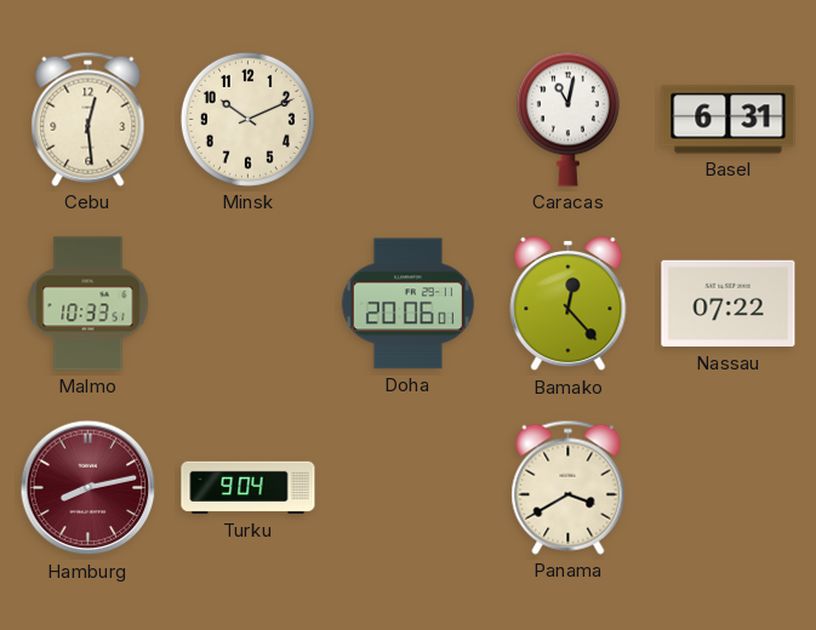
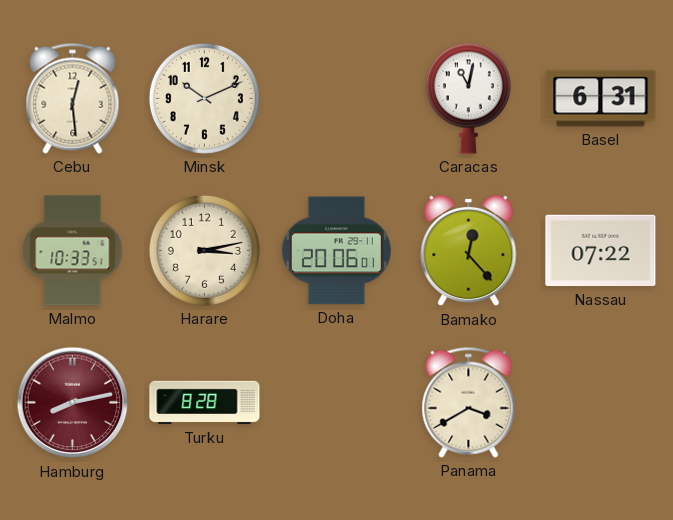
Harare: none -> 3:13 (204, 250)
Turku: 9:04 -> 8:28 (205, 403)
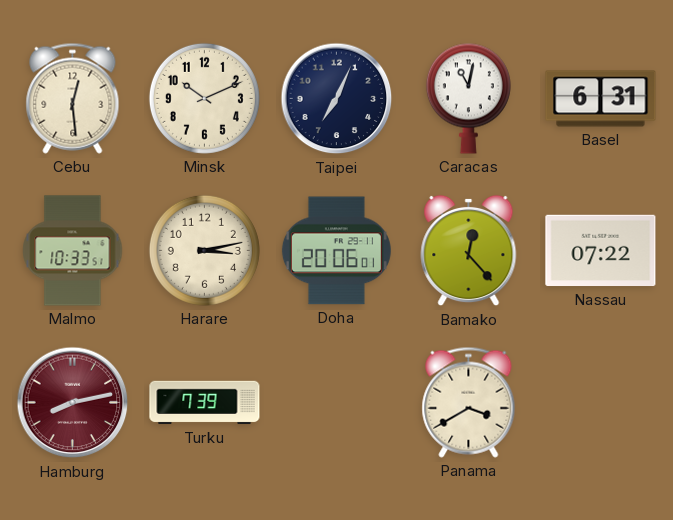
Taipei: none -> 7:04 (337, 99)
Turku: 8:28 -> 7:39 (205, 403)
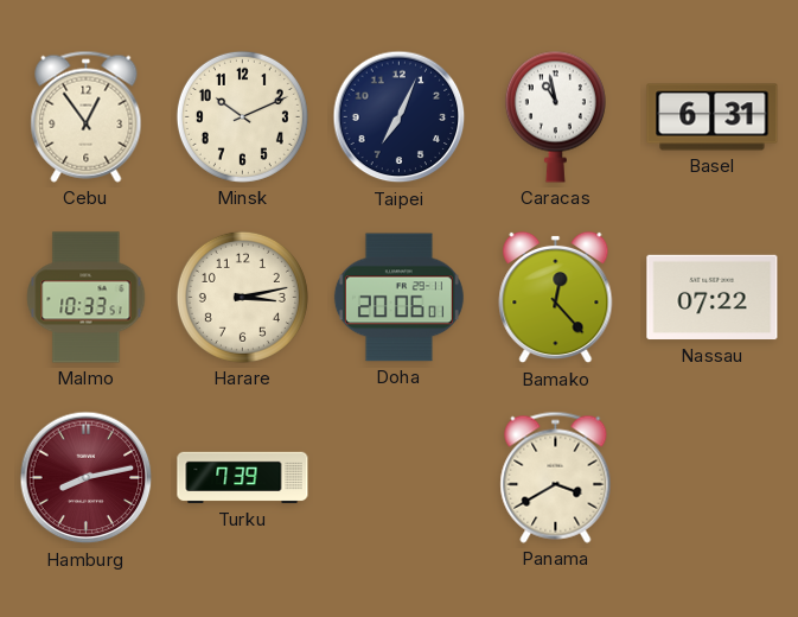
Cebu: 12:29 -> 12:54 (87, 116)
Caracas: 11:02 -> 10:58 (555, 116)
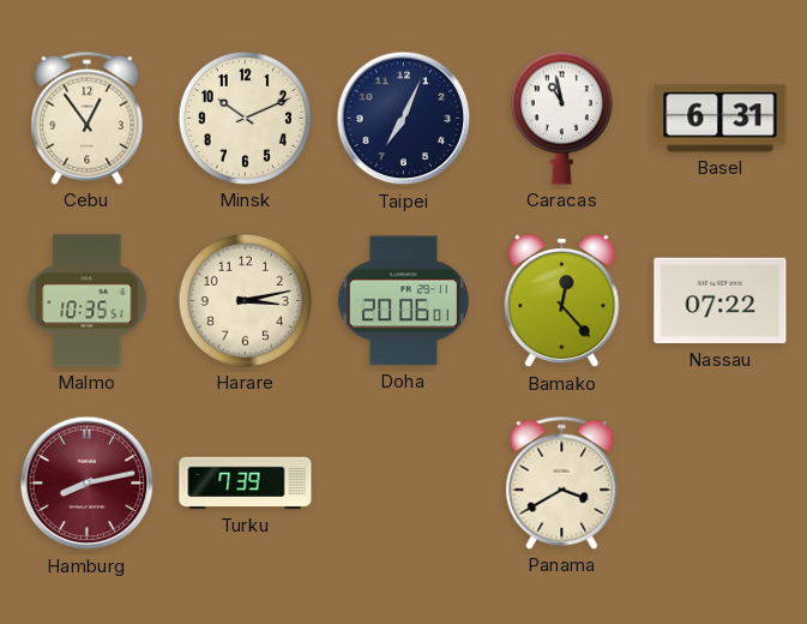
Malmo: 10:33 -> 10:35 (88, 301)
